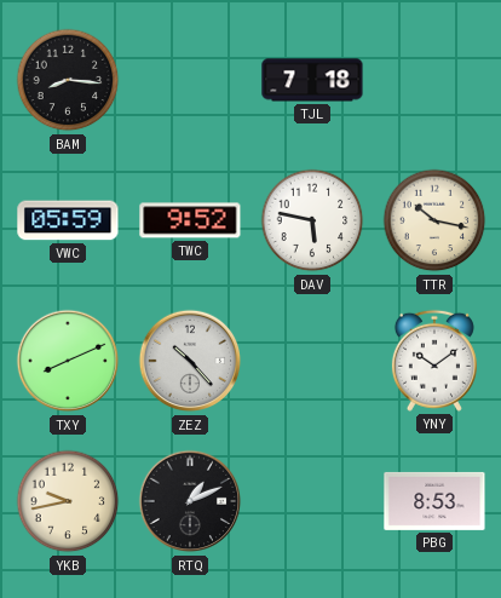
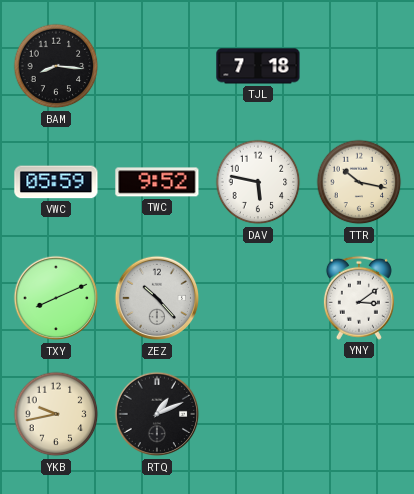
YNY: 10:09 -> 3:09 (359, 298)
PBG: 8:53 -> none (434, 501)
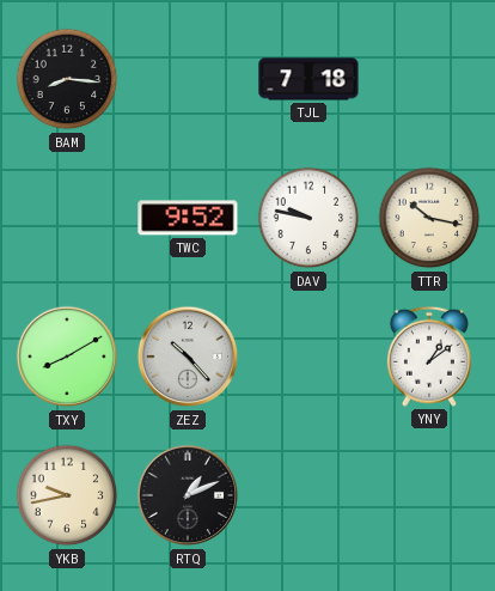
VWC: 05:59 -> none (56, 182)
DAV: 5:47 -> 9:47 (308, 218)
TXY: 8:11 -> 8:10 (67, 357)
YNY: 3:09 -> 1:09 (429, 357)
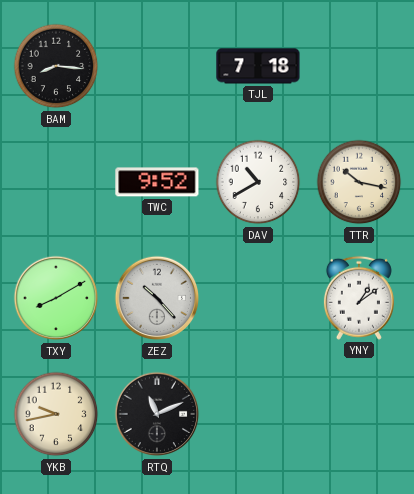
DAV: 9:47 -> 10:40 (258, 182)
RTQ: 1:11 -> 11:11 (157, 414)
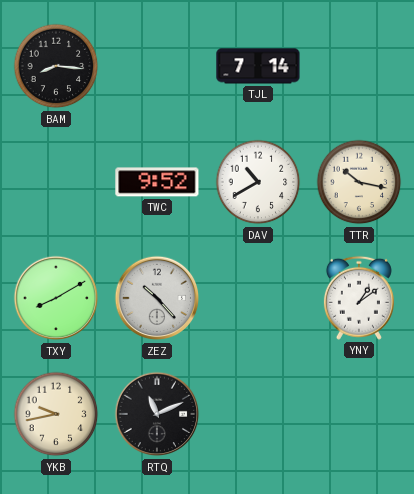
TJL: 7:18 -> 7:14 (258, 66)
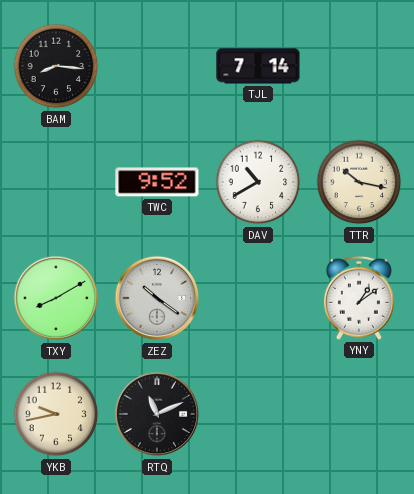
ZEZ: 10:23 -> 10:21 (157, 298)
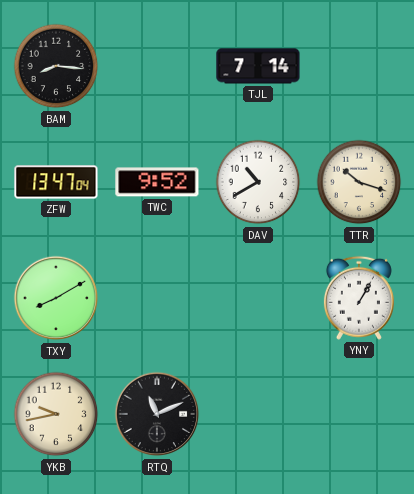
ZFW: none -> 13:47 (56, 182)
TTR: 10:17 -> 10:18 (359, 182)
ZEZ: 10:21 -> none (157, 298)
YNY: 1:09 -> 1:05 (359, 298)
